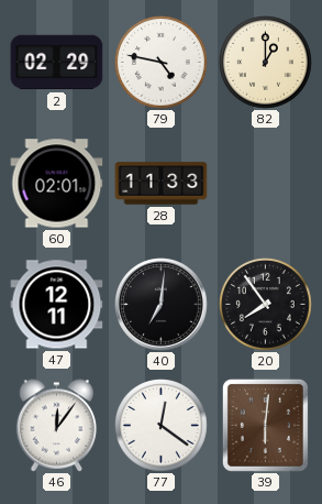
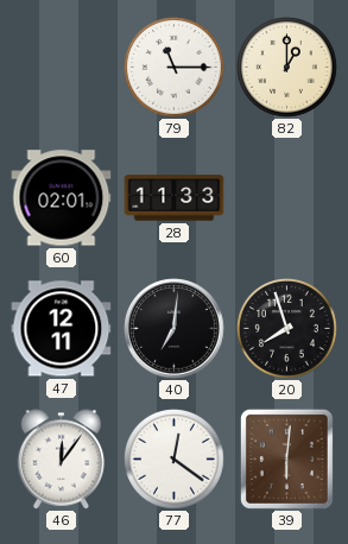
2: 02:29 -> none (57, 63)
79: 4:47 -> 11:15 (175, 68)
20: 7:54 -> 7:57 (287, 329)
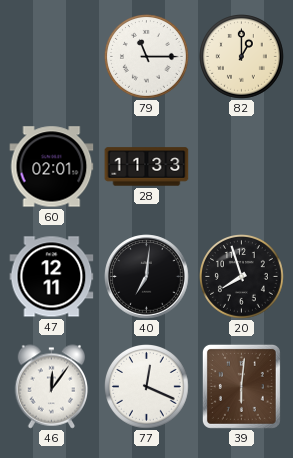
77: 12:21 -> 12:19 (147, 387)
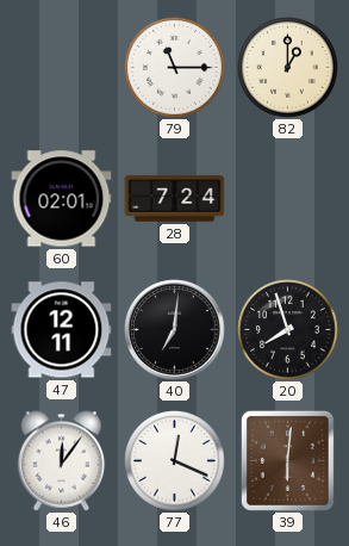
28: 11:33 -> 7:24 (175, 199)
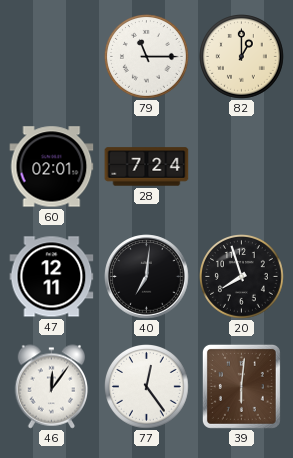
77: 12:19 -> 12:24 (147, 387)
